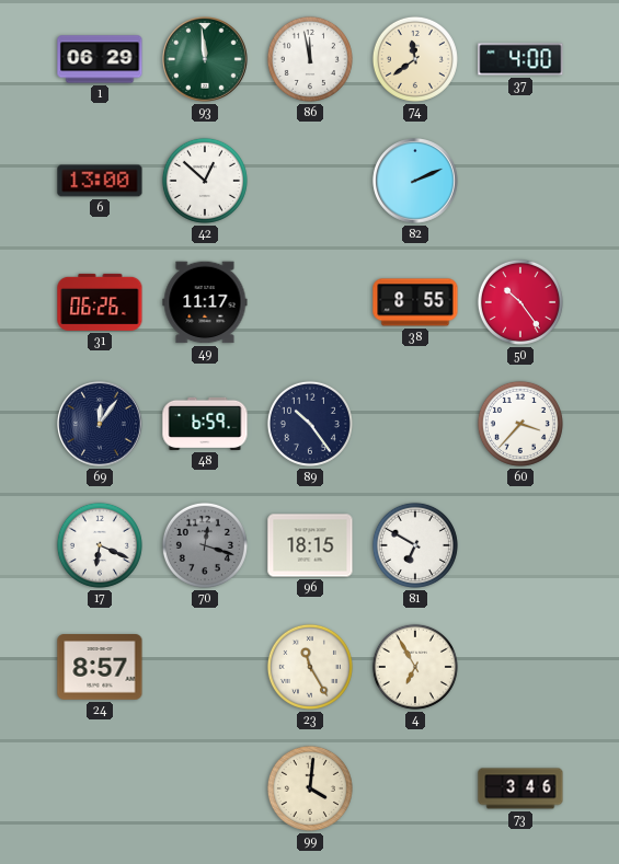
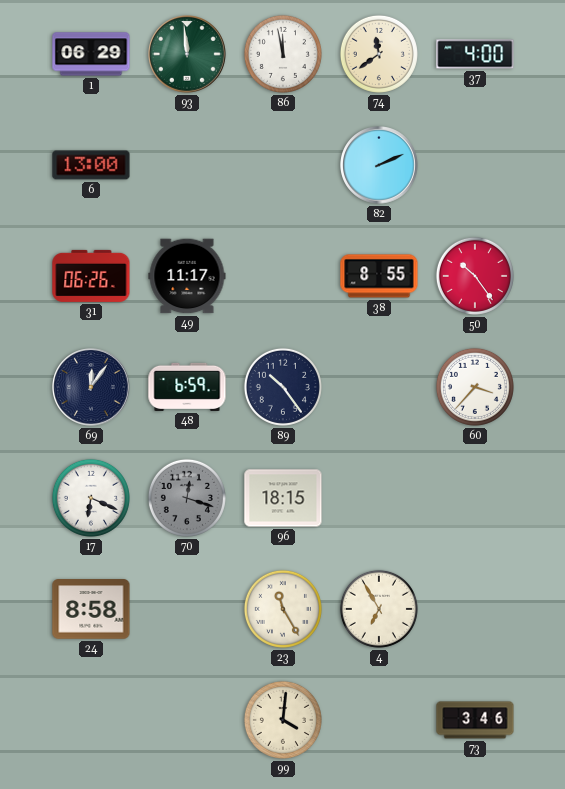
42: 12:52 -> none (205, 181)
81: 6:50 -> none (415, 545)
24: 8:57 -> 8:58 (91, 609)
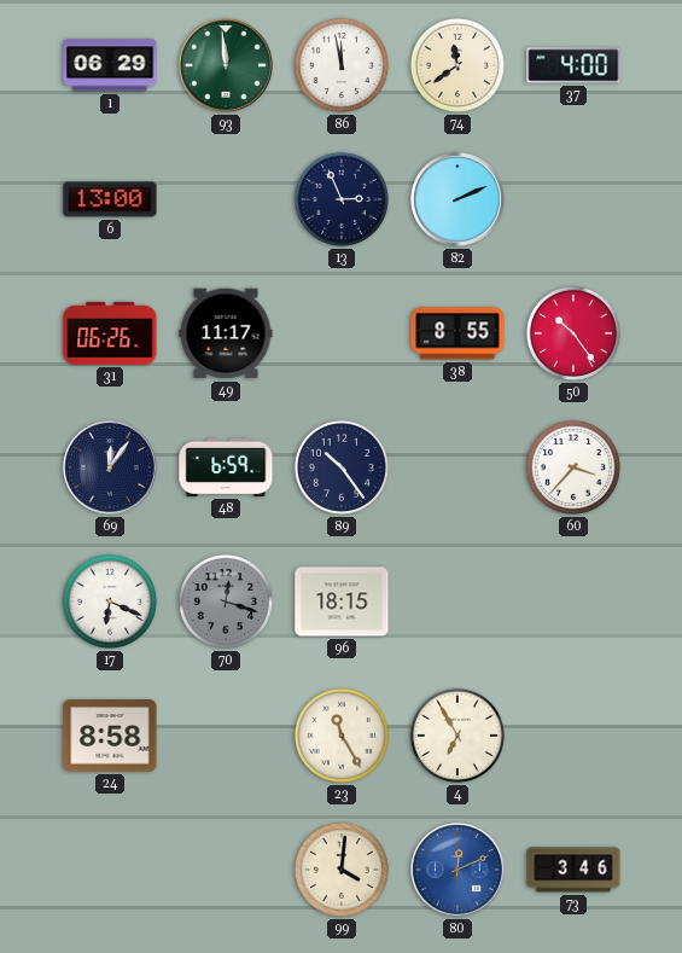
13: none -> 2:56 (342, 199)
80: none -> 12:11 (457, 870)
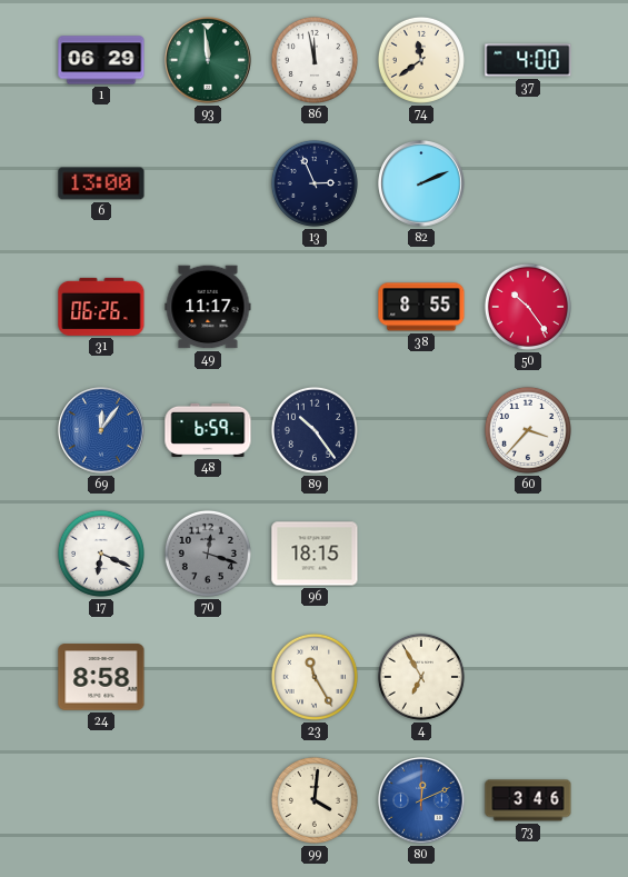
69 dial: navy -> blue (101, 430)
